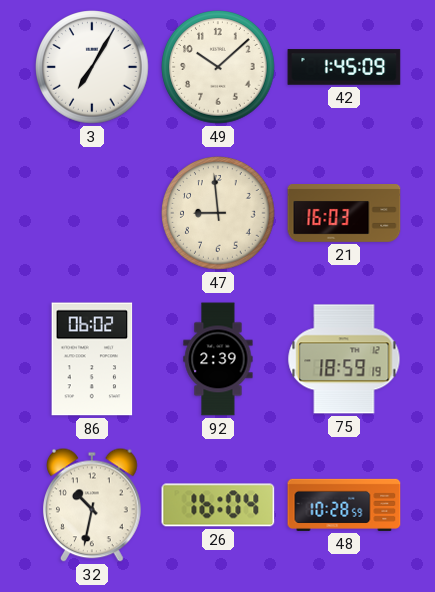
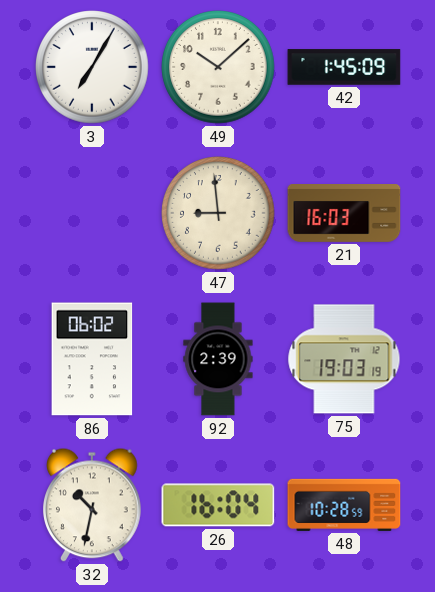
75: 18:59 -> 19:03 (344, 359)
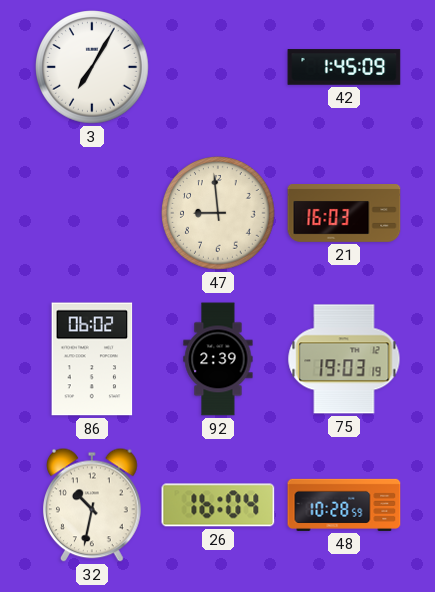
49: 10:08 -> none (218, 67)
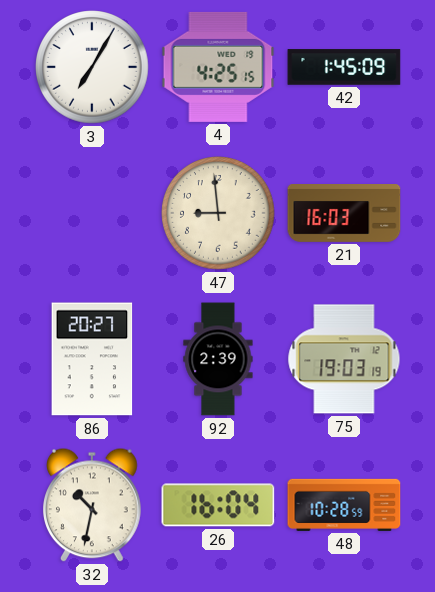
4: none -> 4:25 (218, 67)
86: 06:02 -> 20:27 (92, 359)
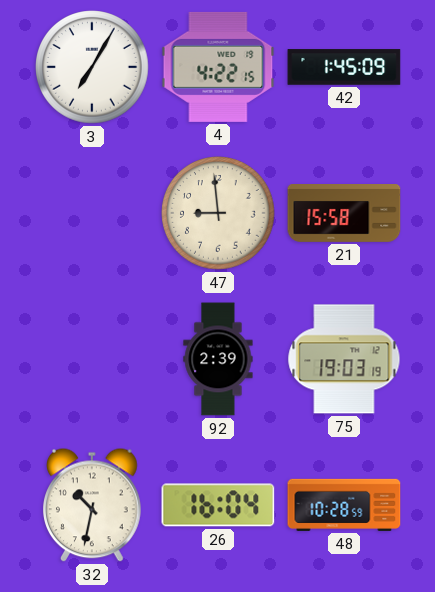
4: 4:25 -> 4:22 (218, 67)
21: 16:03 -> 15:58 (344, 214)
86: 20:27 -> none (92, 359)
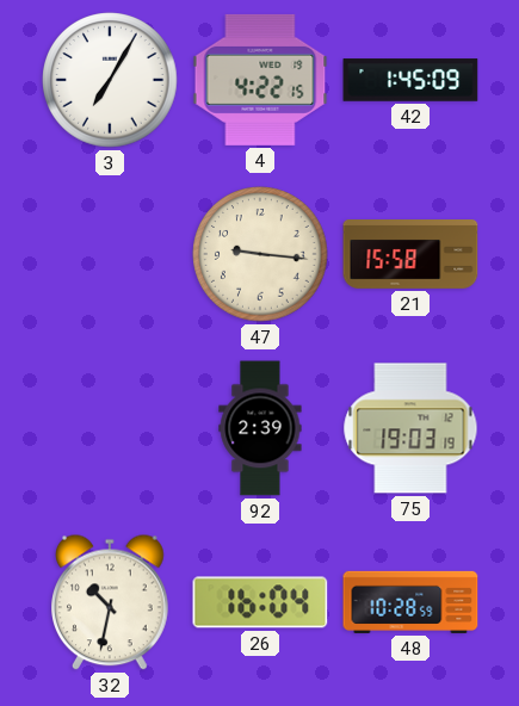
47: 8:59 -> 9:16 (260, 254)
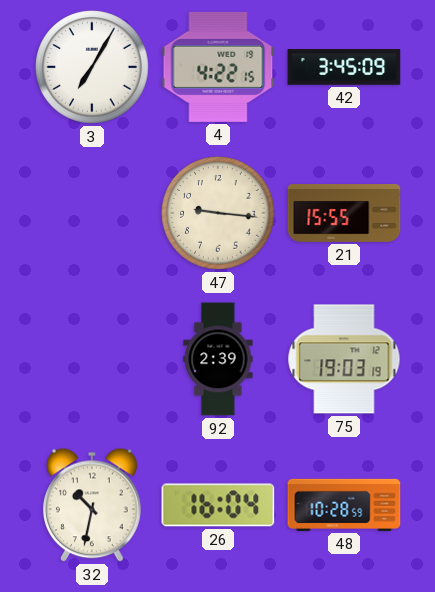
42: 1:45 -> 3:45 (344, 67)
21: 15:58 -> 15:55 (344, 214)
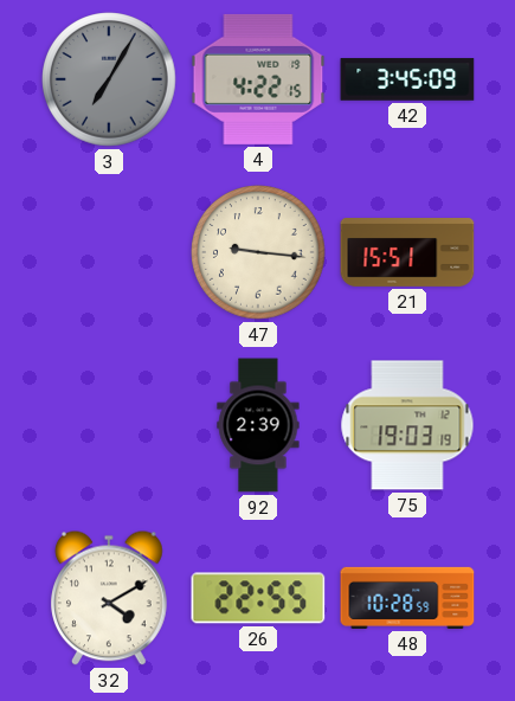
3 dial: white -> grey (109, 79)
21: 15:55 -> 15:51 (407, 253)
32: 10:32 -> 4:10 (110, 598)
26: 16:04 -> 22:55 (258, 598)
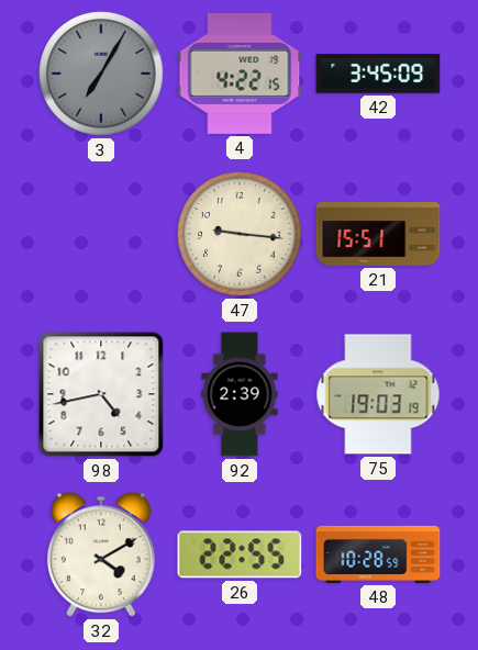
98: none -> 4:43 (101, 394)
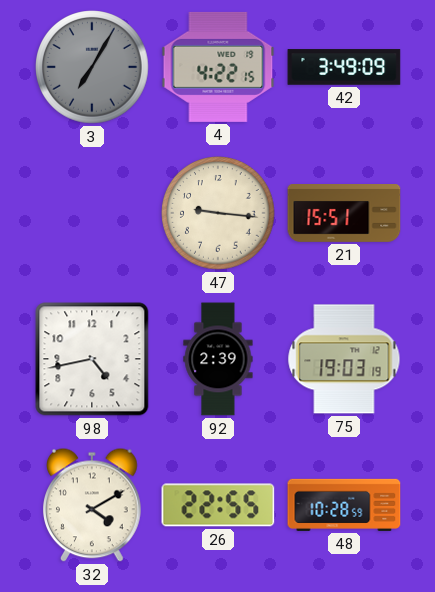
42: 3:45 -> 3:49 (344, 67)
